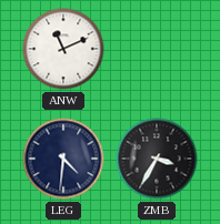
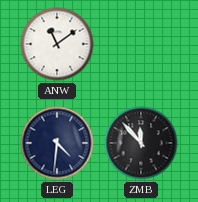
ANW: 11:11 -> 11:09 (57, 44)
ZMB: 3:35 -> 11:53 (141, 143)
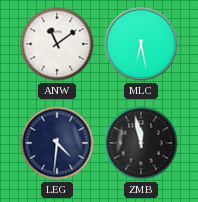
MLC: none -> 6:28 (141, 44)
ZMB: 11:53 -> 11:58 (141, 143)
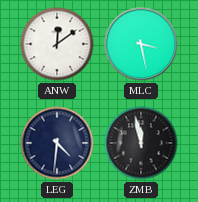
ANW: 11:09 -> 12:09 (57, 44)
MLC: 6:28 -> 3:28 (141, 44)
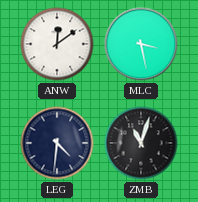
ZMB: 11:58 -> 11:03 (141, 143)
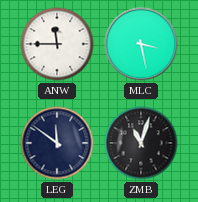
ANW: 12:09 -> 11:45 (57, 44)
LEG: 4:31 -> 11:51 (57, 143)
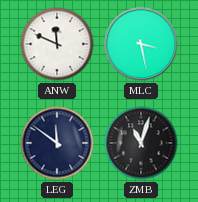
ANW: 11:45 -> 11:49 (57, 44)
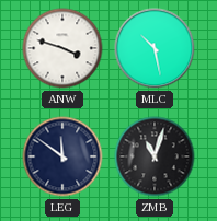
ANW: 11:49 -> 3:48 (62, 48)
MLC: 3:28 -> 10:28 (155, 48)
